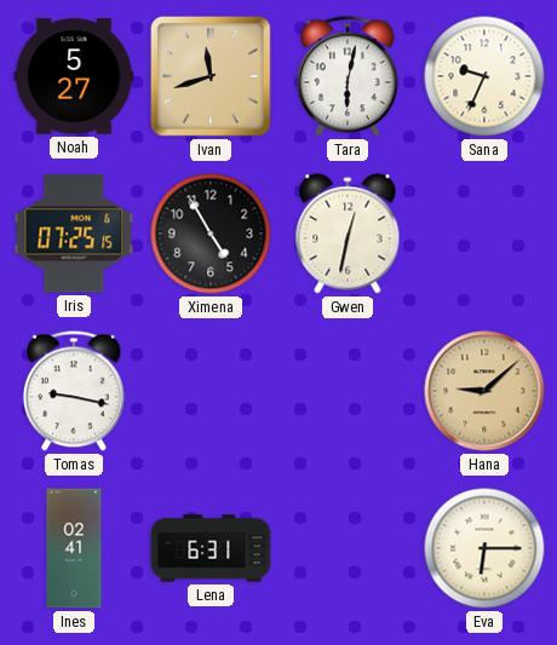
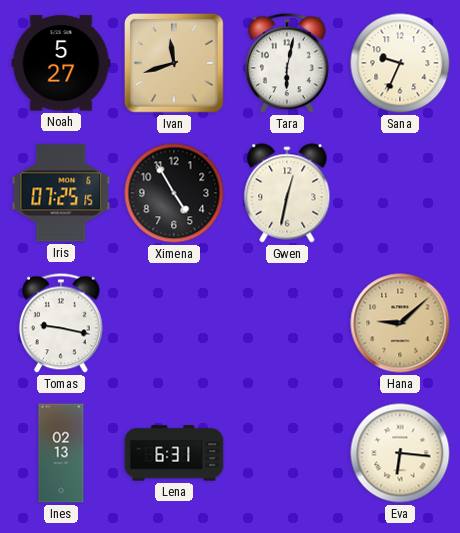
Ines: 02:41 -> 02:13 (61, 453)
Eva: 6:15 -> 6:16 (400, 453)
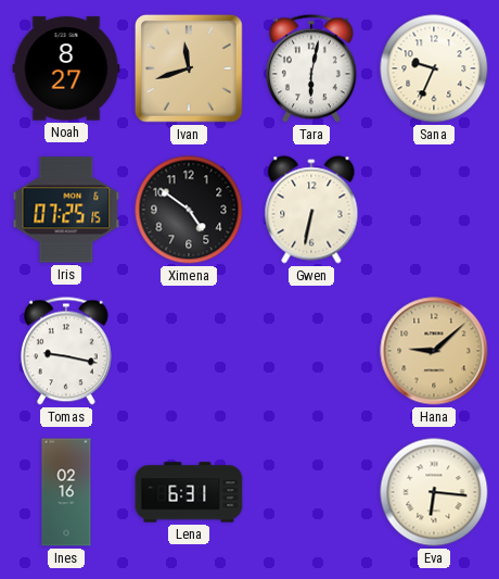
Noah: 5:27 -> 8:27 (66, 68)
Ximena: 4:55 -> 4:51 (189, 210)
Gwen: 12:32 -> 6:32 (311, 210)
Ines: 02:13 -> 02:16 (66, 492)
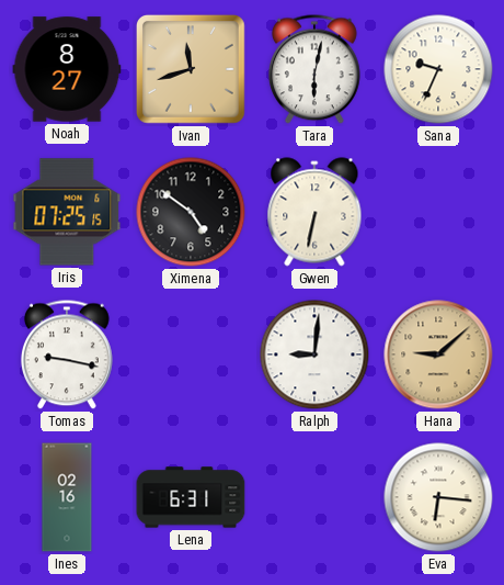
Ralph: none -> 9:01 (314, 355)
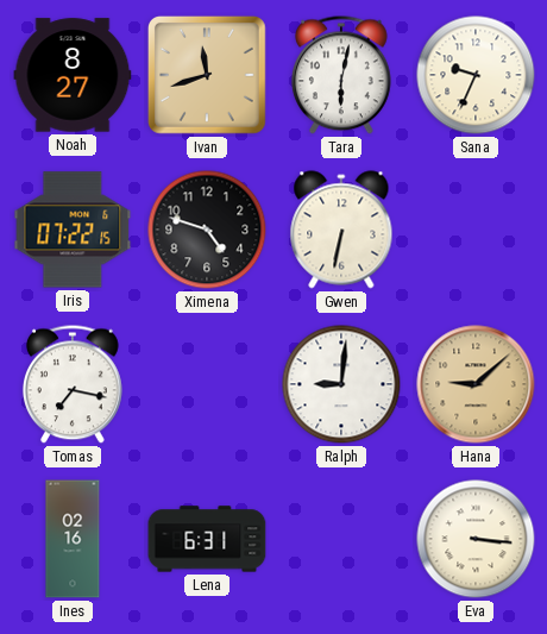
Iris: 07:25 -> 07:22 (73, 230)
Ximena: 4:51 -> 4:48 (207, 230)
Tomas: 9:17 -> 7:17 (73, 384)
Eva: 6:16 -> 3:16 (476, 539)
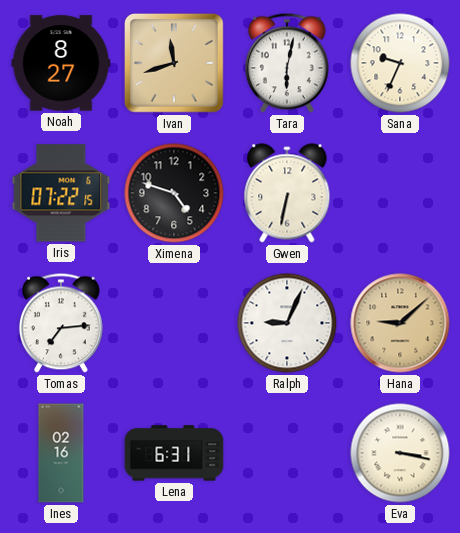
Tomas: 7:17 -> 7:14 (61, 323)
Ralph: 9:01 -> 9:04 (287, 323)
Eva: 3:16 -> 3:17 (400, 453)
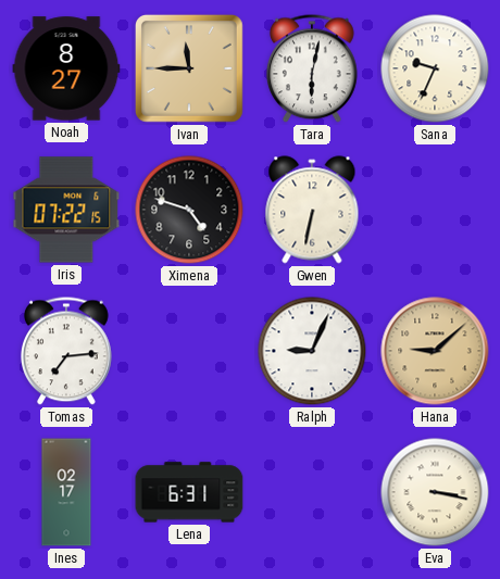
Ivan: 11:42 -> 11:45 (189, 68)
Ines: 02:16 -> 02:17 (66, 492)
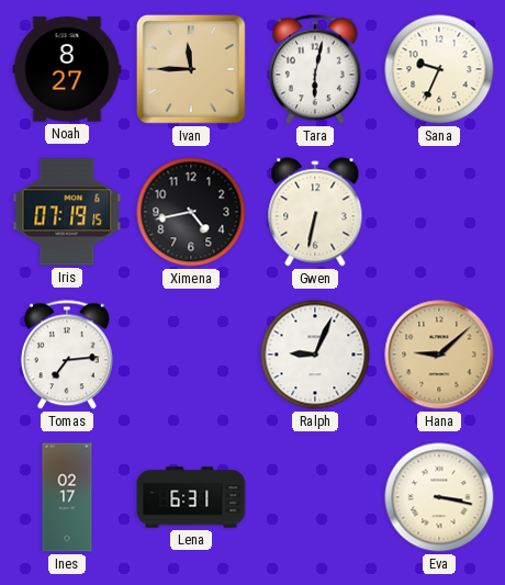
Iris: 07:22 -> 07:19 (67, 212)
Ximena: 4:48 -> 4:43 (191, 212)
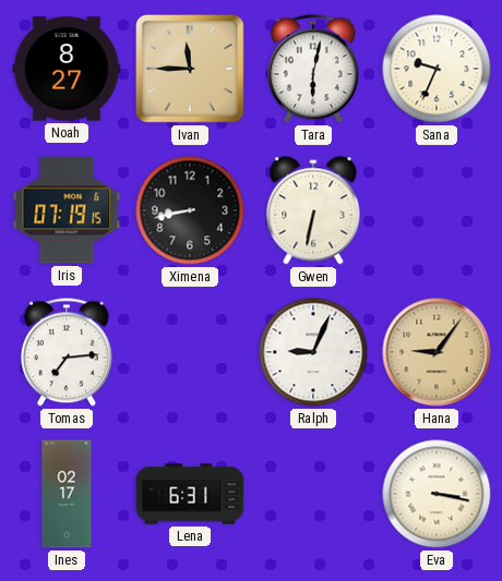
Ximena: 4:43 -> 8:43 (190, 210)
Hana: 9:08 -> 9:06 (437, 352)
